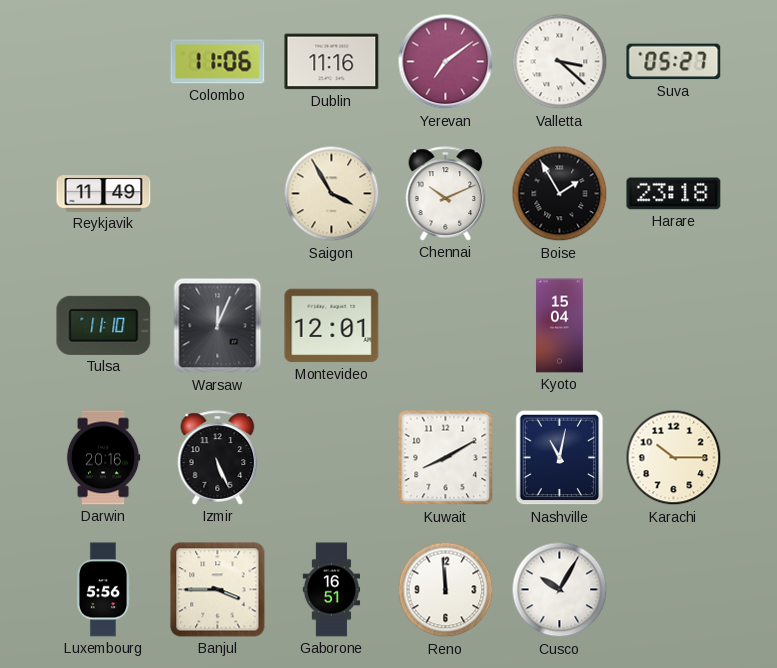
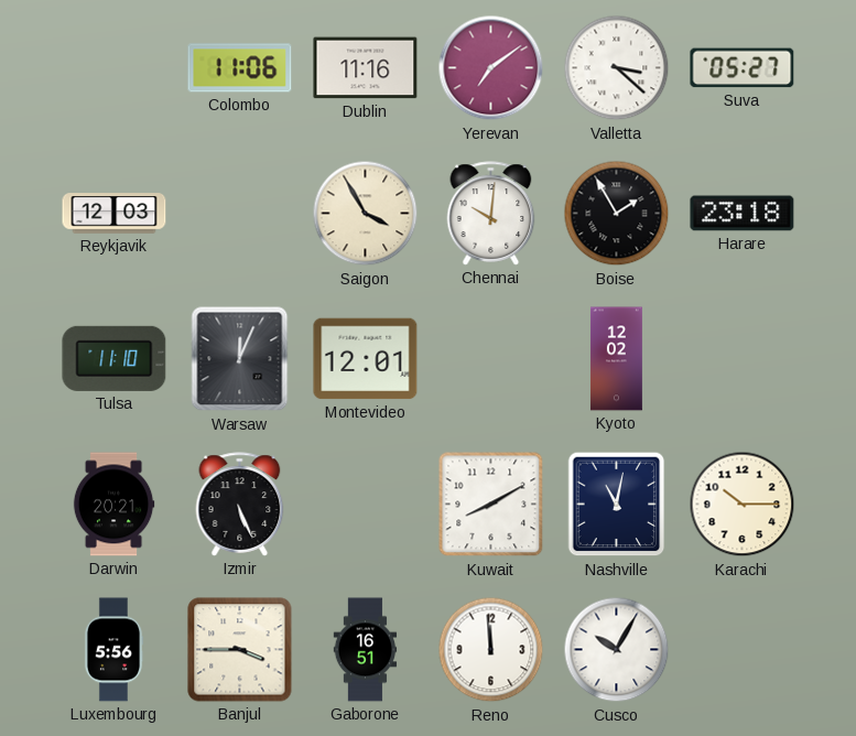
Reykjavik: 11:49 -> 12:03 (115, 214)
Chennai: 10:11 -> 10:01 (491, 214)
Kyoto: 15:04 -> 12:02 (616, 359)
Darwin: 20:16 -> 20:21 (113, 505)
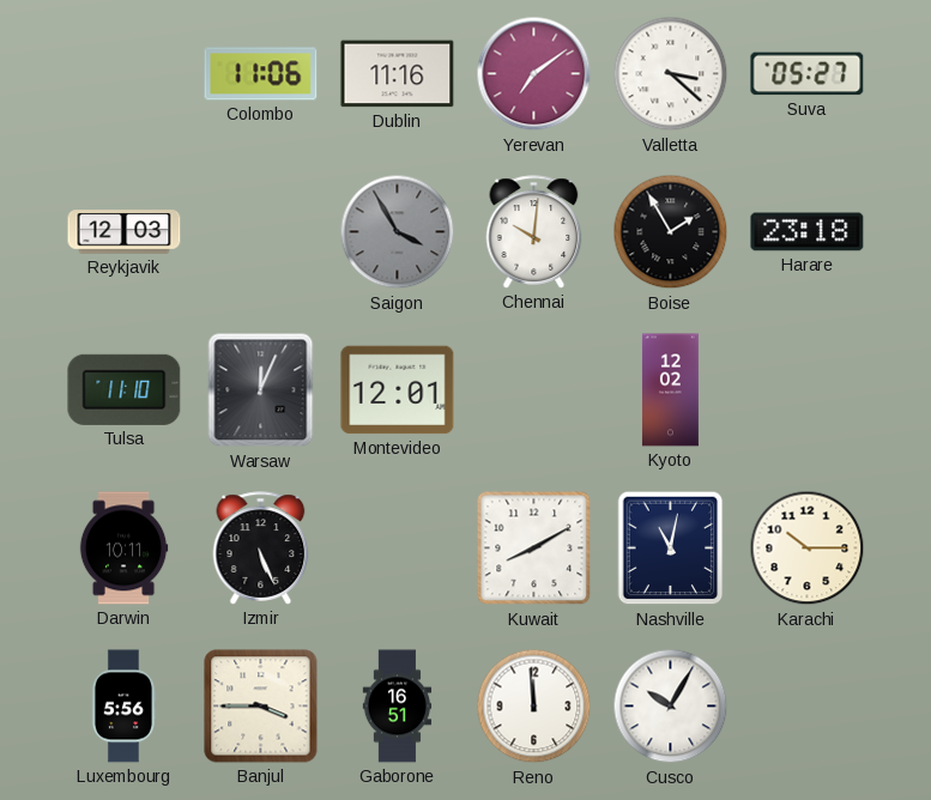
Saigon dial: cream -> grey (398, 232)
Darwin: 20:21 -> 10:11 (123, 549)
